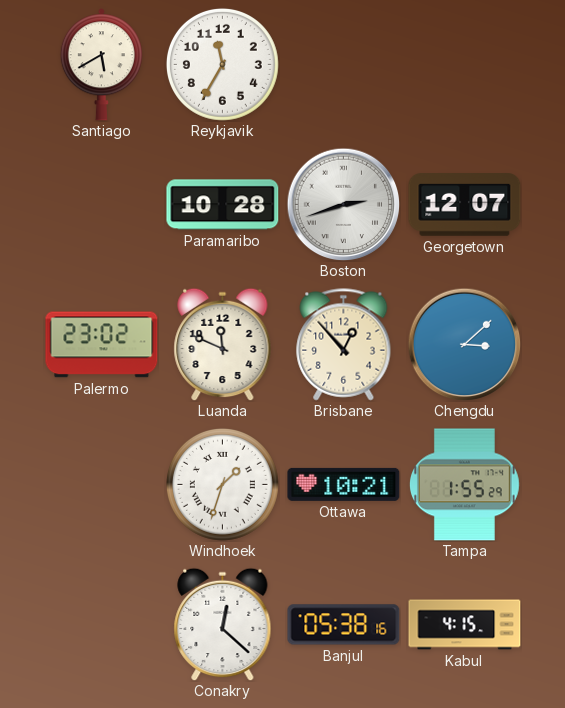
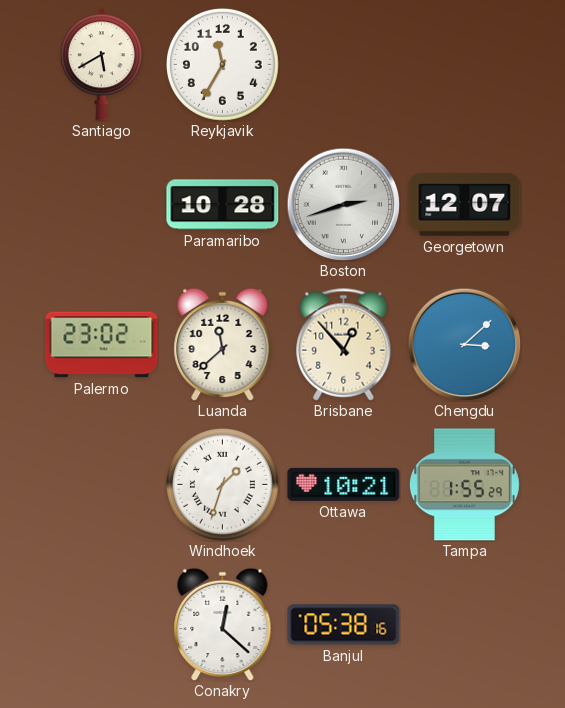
Luanda: 11:49 -> 11:38 (223, 344)
Kabul: 4:15 -> none (465, 625)
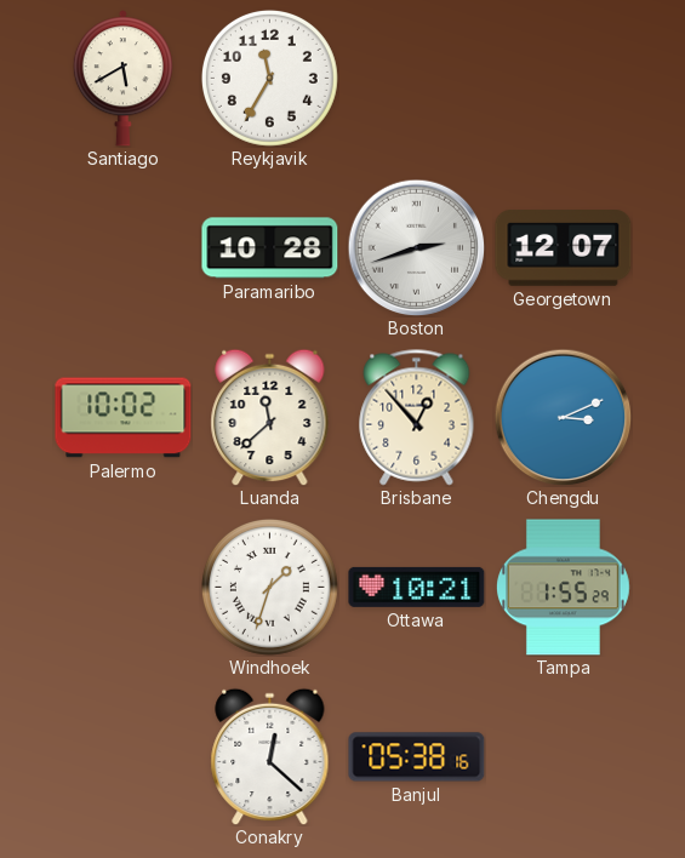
Palermo: 23:02 -> 10:02 (124, 418)
Chengdu: 3:08 -> 3:11 (563, 417)
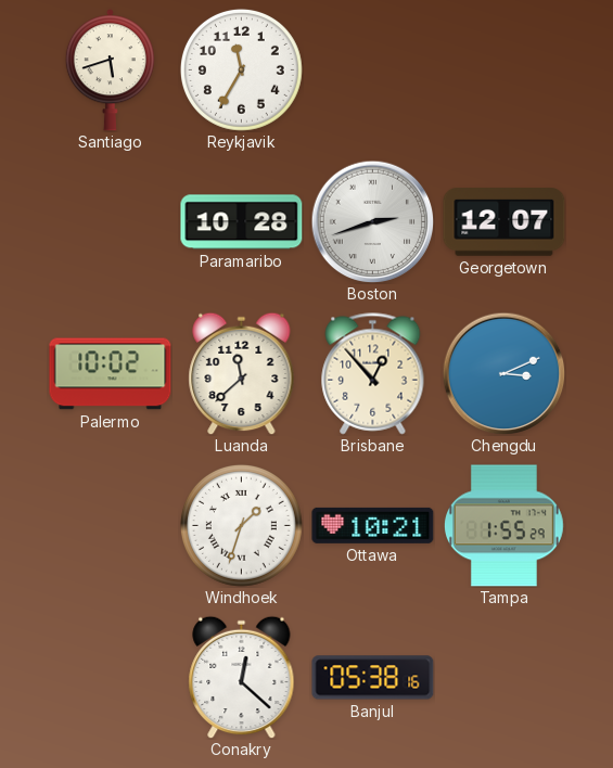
Santiago: 5:40 -> 5:42 (110, 71)
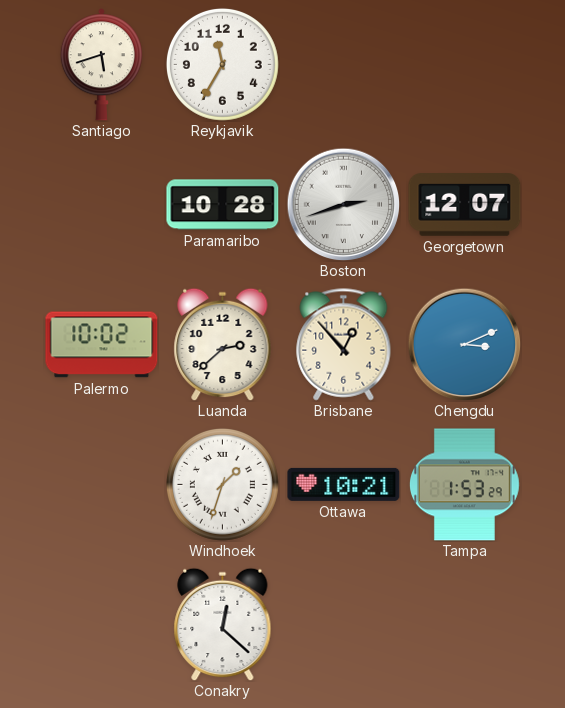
Luanda: 11:38 -> 2:38 (223, 344)
Tampa: 1:55 -> 1:53 (465, 485)
Banjul: 05:38 -> none (373, 678)
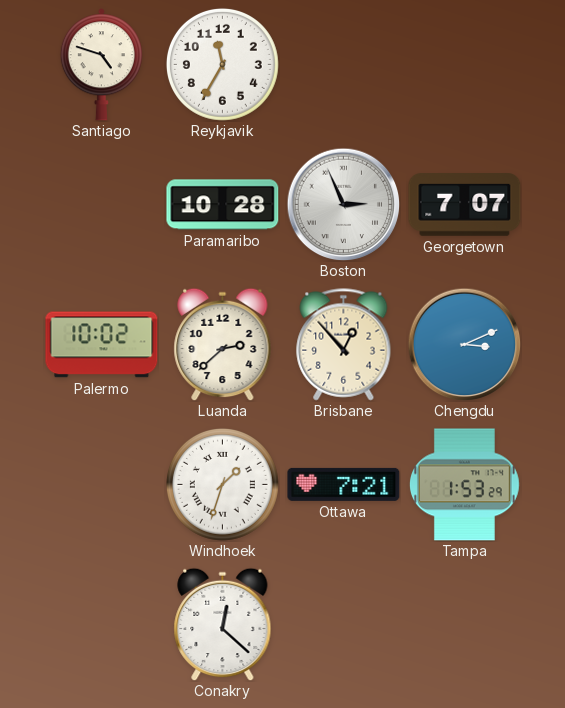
Santiago: 5:42 -> 4:48 (101, 65)
Boston: 2:42 -> 2:56 (343, 204)
Georgetown: 12:07 -> 7:07 (465, 205)
Ottawa: 10:21 -> 7:21 (344, 484)
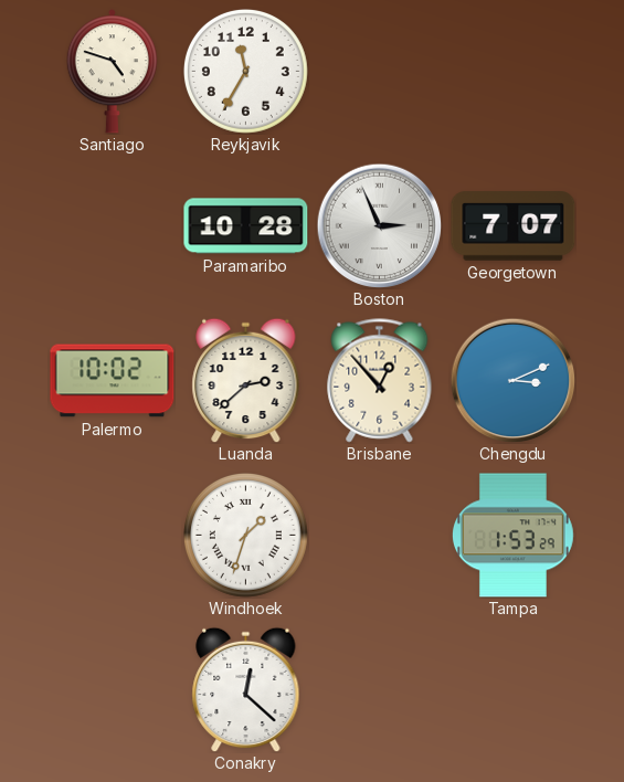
Ottawa: 7:21 -> none (344, 484)
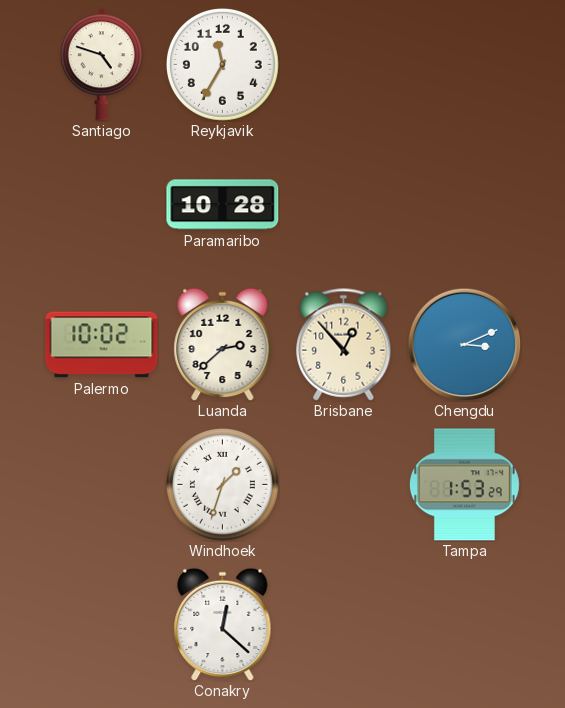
Boston: 2:56 -> none (379, 225)
Georgetown: 7:07 -> none (514, 226)
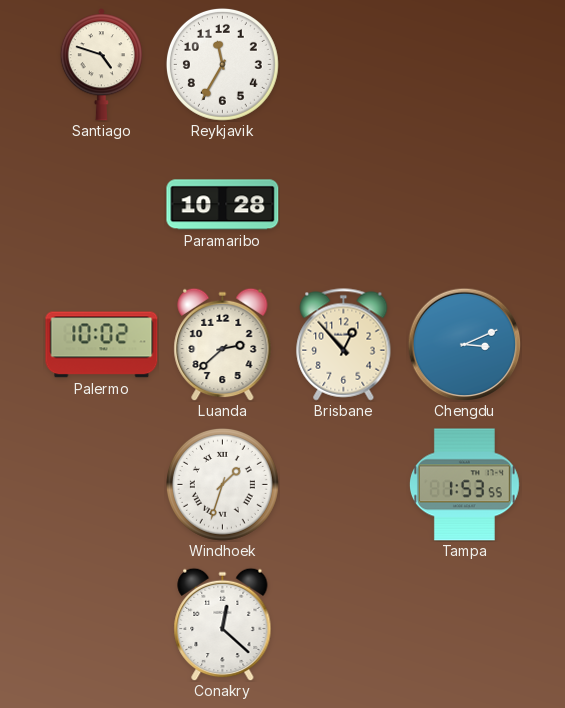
Tampa: 1:53:29 -> 1:53:55 (465, 485)
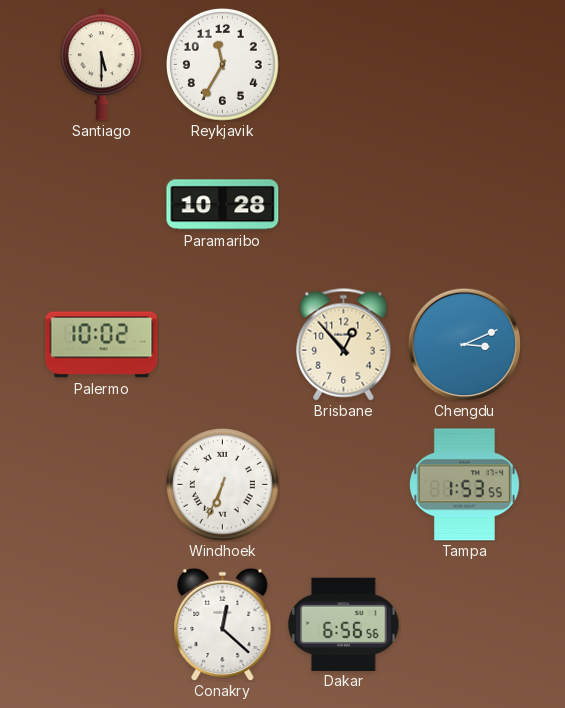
Santiago: 4:48 -> 5:30 (101, 65)
Luanda: 2:38 -> none (223, 344)
Windhoek: 1:33 -> 6:34 (222, 484)
Dakar: none -> 6:56 (344, 624)
